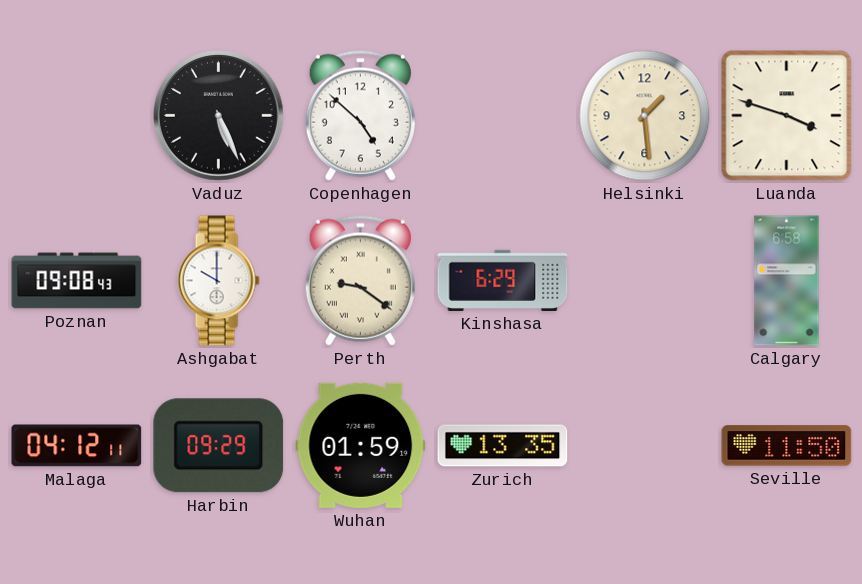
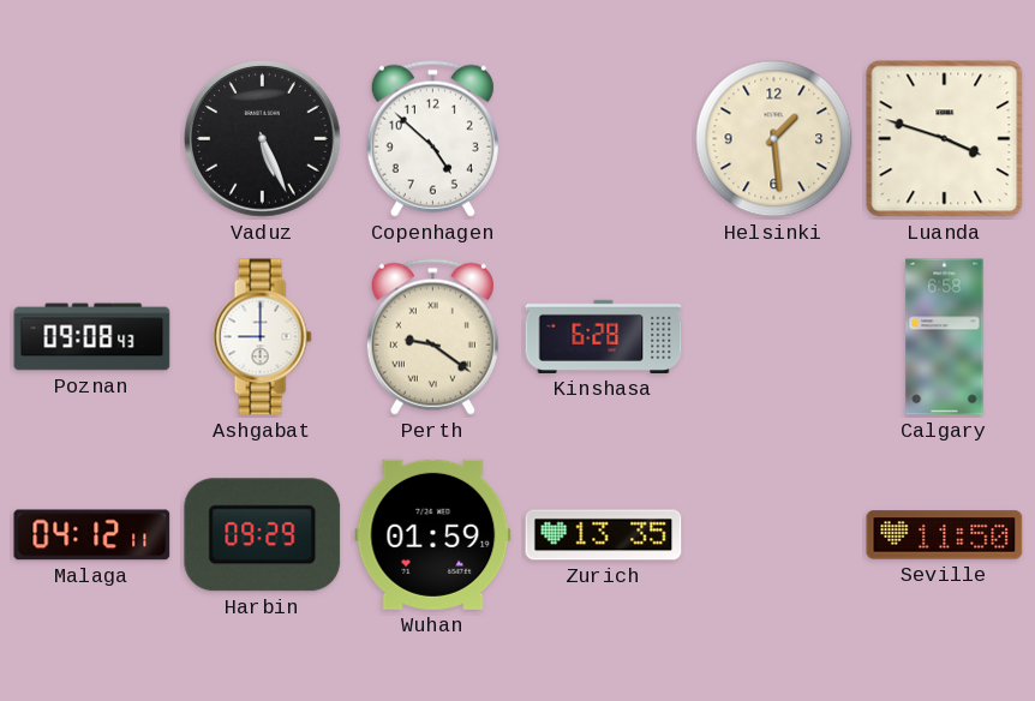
Ashgabat: 10:00 -> 9:00 (262, 337)
Kinshasa: 6:29 -> 6:28 (604, 336)
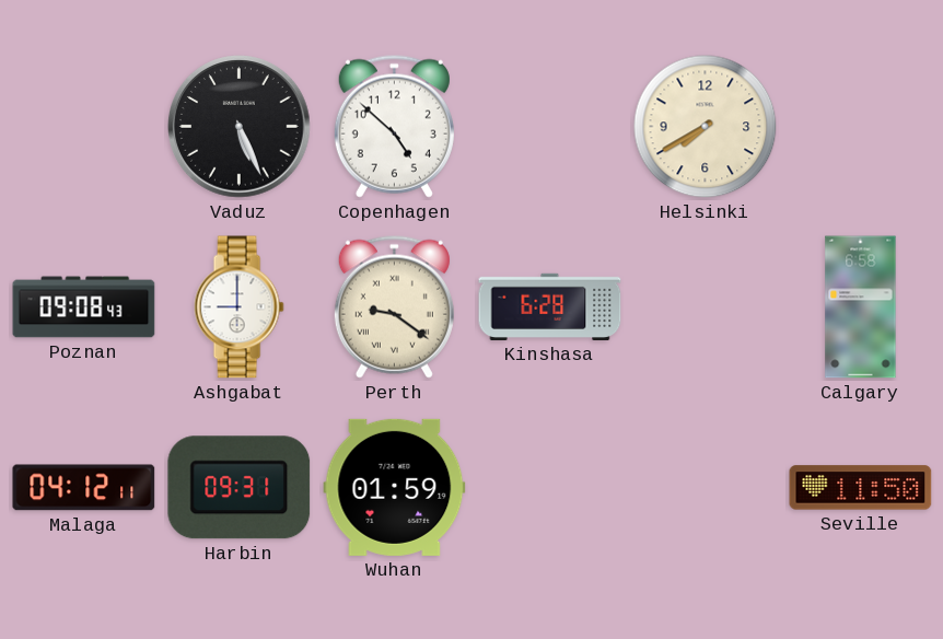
Helsinki: 1:29 -> 7:40 (706, 127)
Luanda: 3:48 -> none (945, 139)
Harbin: 09:29 -> 09:31 (240, 488)
Zurich: 13:35 -> none (604, 535)
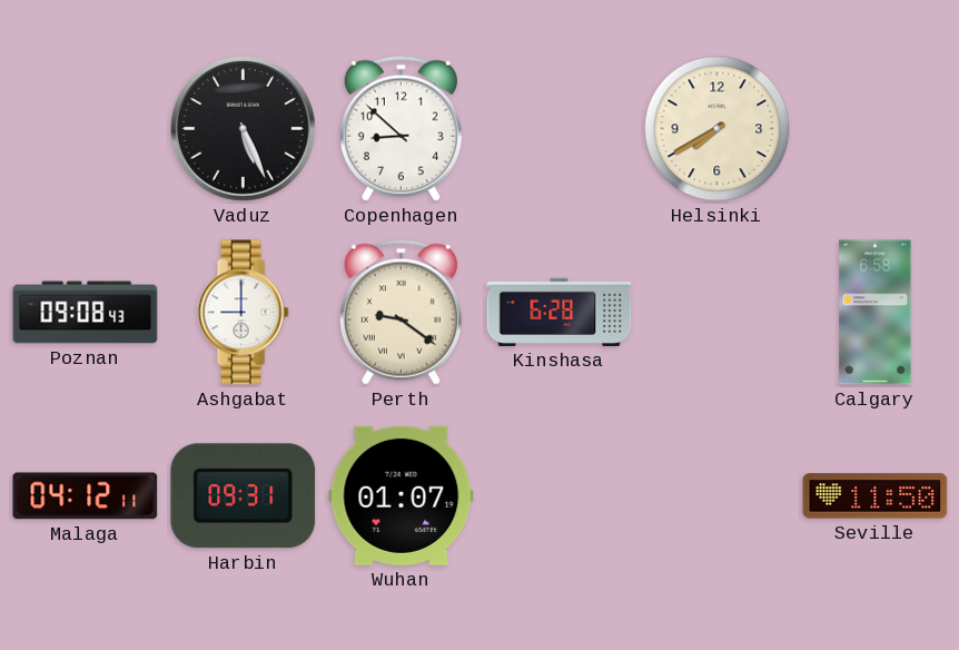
Copenhagen: 4:52 -> 8:52 (401, 128)
Wuhan: 01:59 -> 01:07 (402, 495)
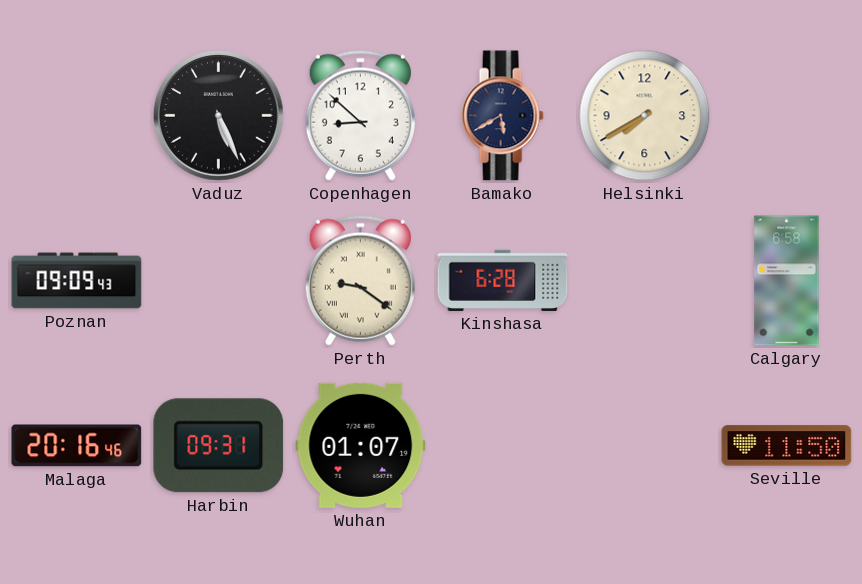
Bamako: none -> 5:40 (502, 116)
Poznan: 09:08 -> 09:09 (77, 281)
Ashgabat: 9:00 -> none (243, 313)
Malaga: 04:12 -> 20:16 (77, 446)
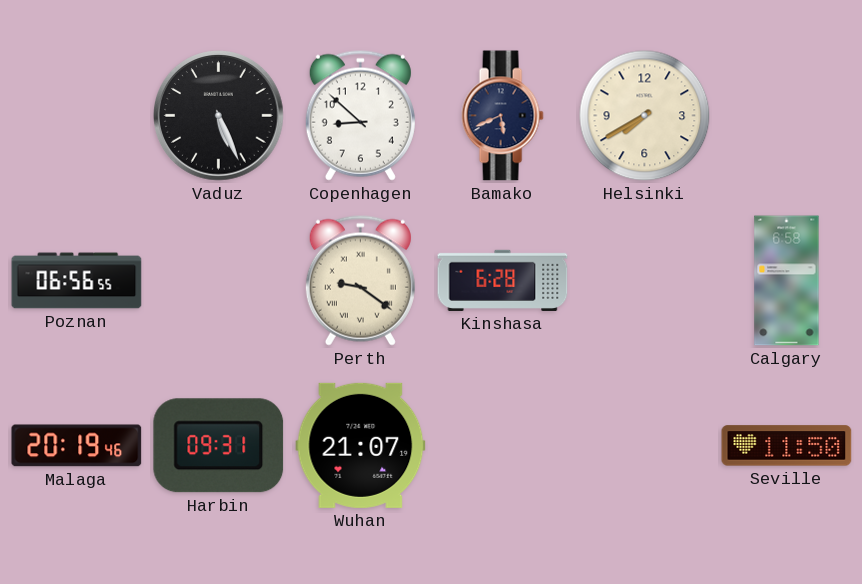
Bamako: 5:40 -> 5:41 (502, 116)
Poznan: 09:09 -> 06:56 (77, 281)
Malaga: 20:16 -> 20:19 (77, 446)
Wuhan: 01:07 -> 21:07 (361, 445)
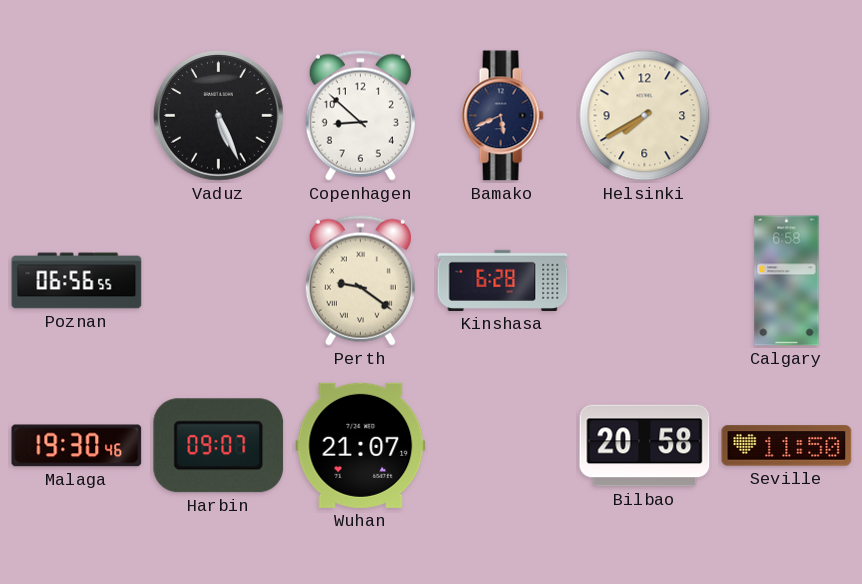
Malaga: 20:19 -> 19:30 (77, 446)
Harbin: 09:31 -> 09:07 (219, 446)
Bilbao: none -> 20:58 (645, 446)
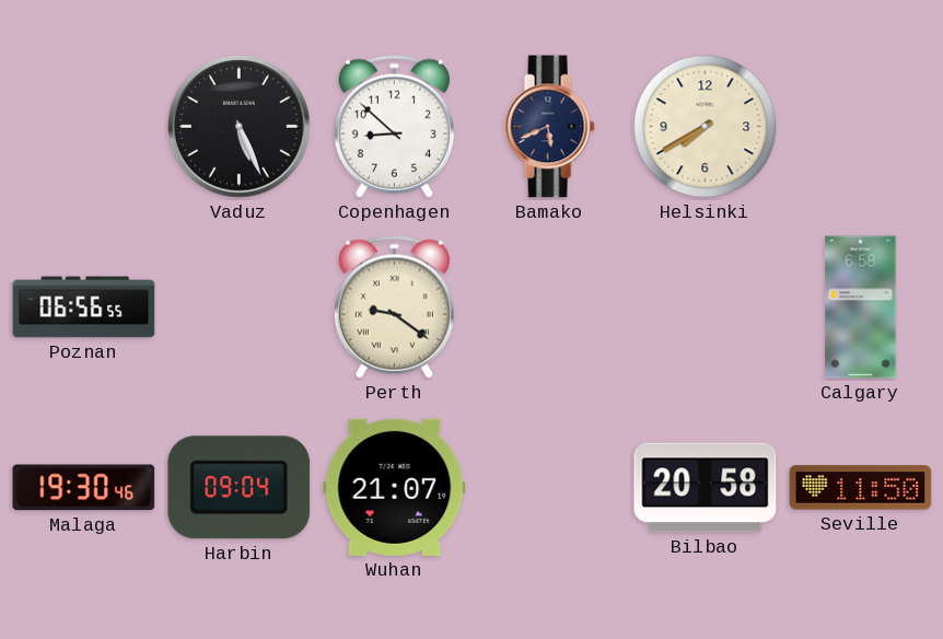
Kinshasa: 6:28 -> none (503, 280)
Harbin: 09:07 -> 09:04 (240, 488)
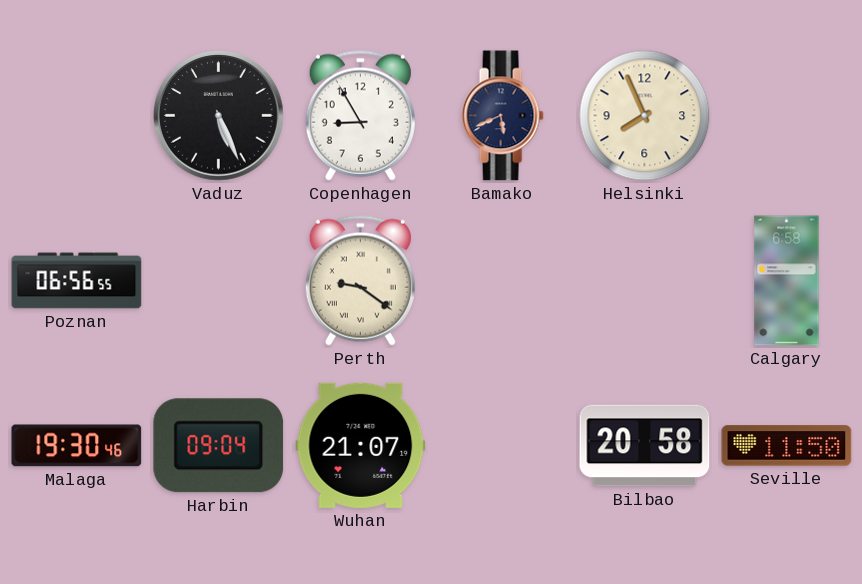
Copenhagen: 8:52 -> 8:55 (360, 115)
Helsinki: 7:40 -> 7:56 (645, 116)
